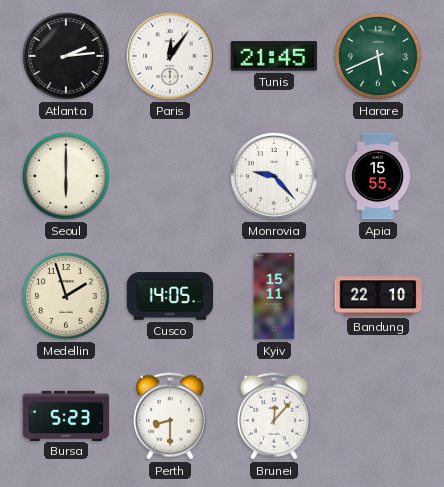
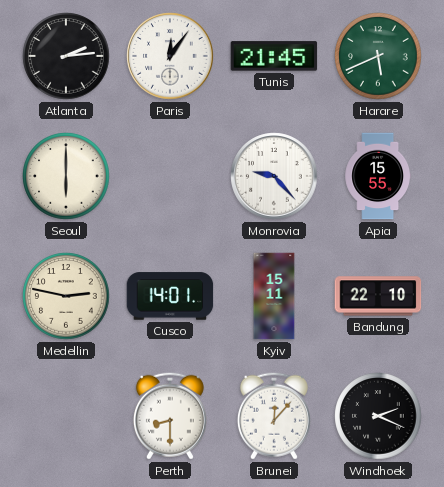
Medellin: 1:57 -> 2:47 (66, 296)
Cusco: 14:05 -> 14:01 (170, 296)
Bursa: 5:23 -> none (66, 415)
Windhoek: none -> 2:19 (378, 416)
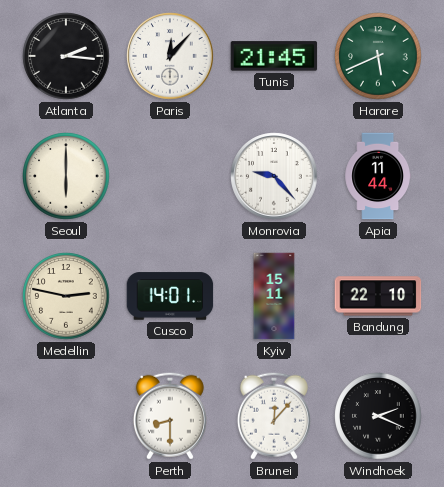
Atlanta: 2:14 -> 2:16 (66, 56)
Paris: 12:06 -> 12:07 (170, 56)
Apia: 15:55 -> 11:44 (377, 176)
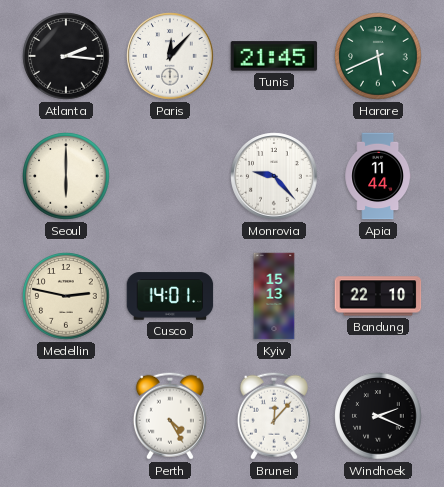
Kyiv: 15:11 -> 15:13 (274, 296)
Perth: 8:30 -> 4:25 (170, 416)
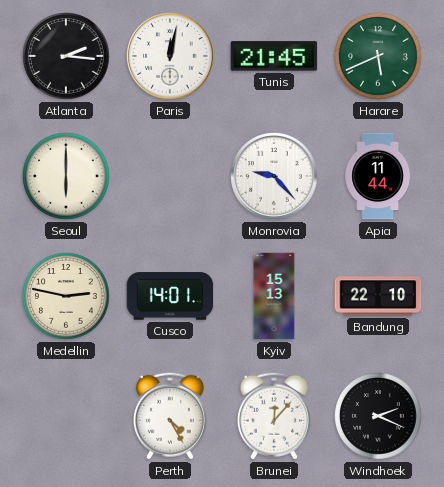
Paris: 12:07 -> 12:02 (170, 56)
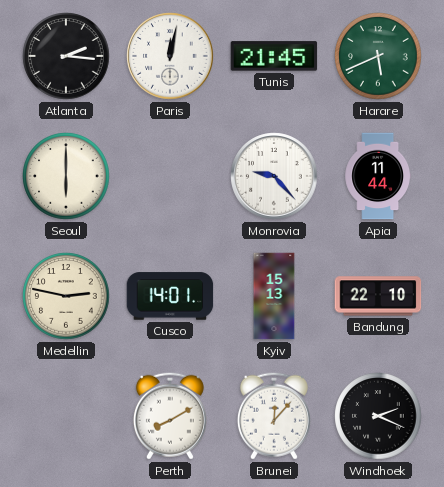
Perth: 4:25 -> 8:10 (170, 416)
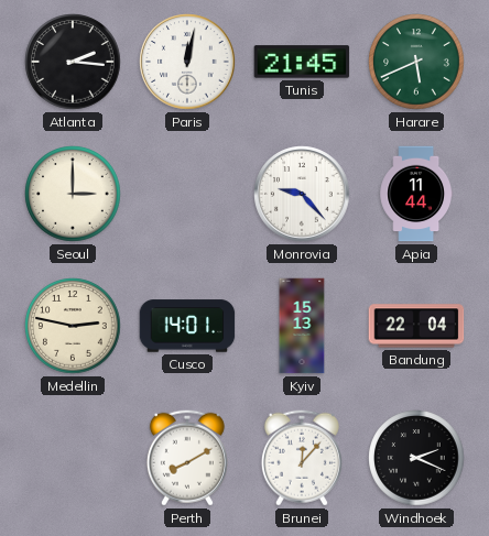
Seoul: 6:00 -> 3:00 (73, 194)
Bandung: 22:10 -> 22:04 (416, 326)
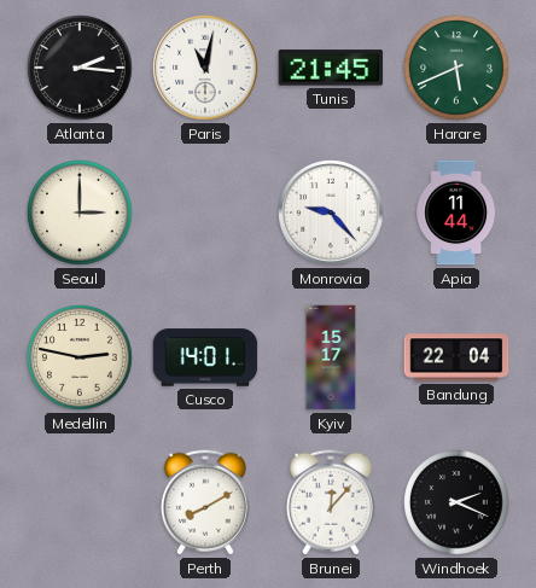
Paris: 12:02 -> 11:02 (205, 68)
Kyiv: 15:13 -> 15:17 (331, 357)
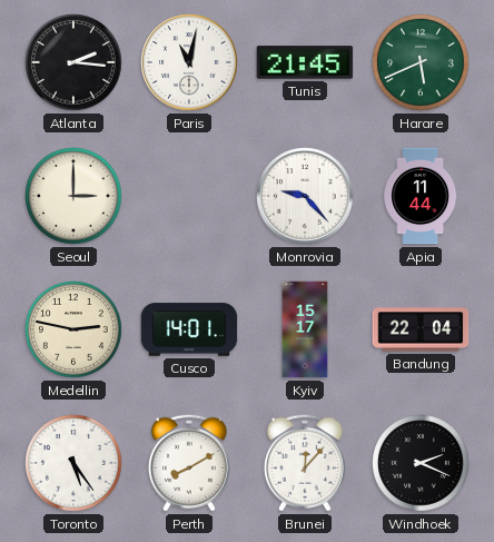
Toronto: none -> 5:24 (73, 463)
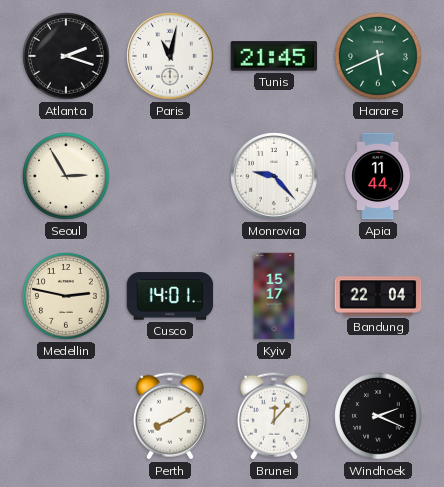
Atlanta: 2:16 -> 2:18 (66, 56)
Seoul: 3:00 -> 2:55 (66, 176)
Toronto: 5:24 -> none (73, 463)
